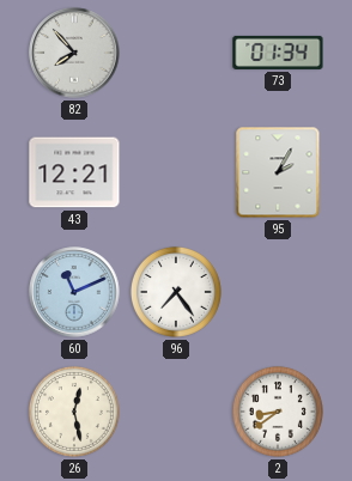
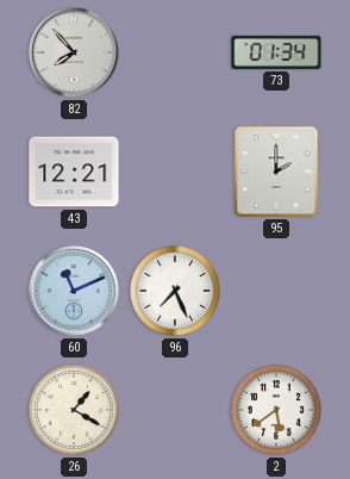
95: 2:05 -> 2:00 (276, 172)
96: 7:24 -> 7:26 (175, 291)
26: 12:28 -> 1:20 (74, 410)
2: 8:39 -> 5:39 (276, 410)
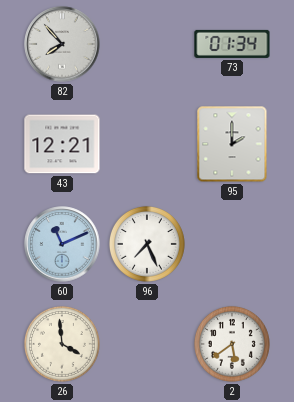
26: 1:20 -> 3:59 (62, 344)
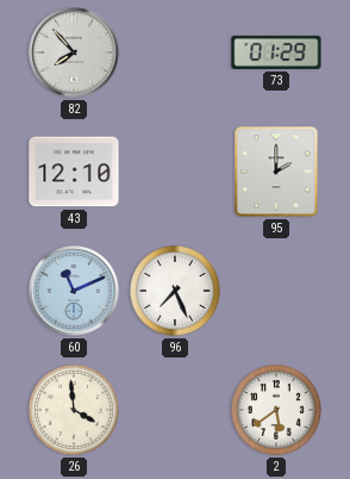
73: 01:34 -> 01:29 (276, 52)
43: 12:21 -> 12:10 (74, 172)
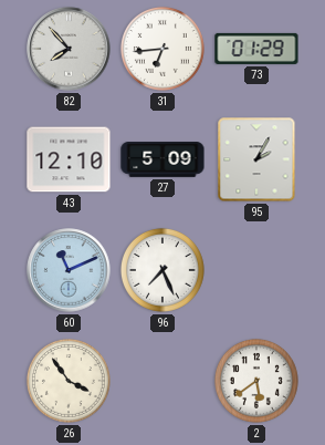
31: none -> 6:44 (162, 49)
27: none -> 5:09 (162, 159)
95: 2:00 -> 2:05 (256, 159)
26: 3:59 -> 3:54 (69, 381)
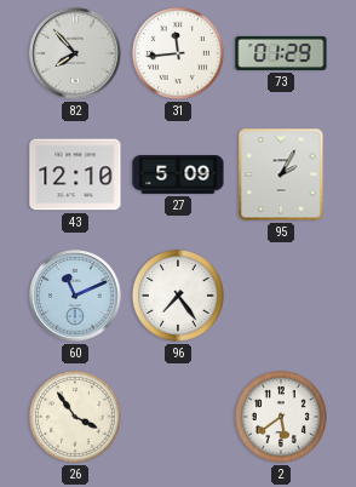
31: 6:44 -> 11:44 (178, 53)
96: 7:26 -> 7:24 (178, 296)
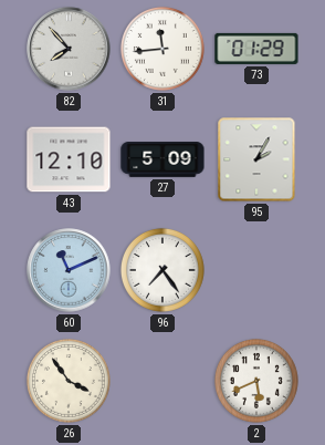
2: 5:39 -> 5:41 (256, 381)
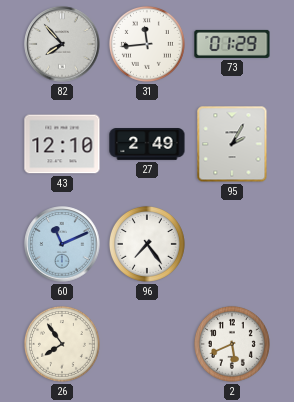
27: 5:09 -> 2:49 (147, 144)
26: 3:54 -> 7:54 (62, 344)
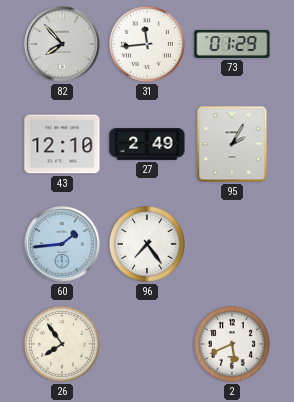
60: 11:11 -> 1:44 (62, 244)
